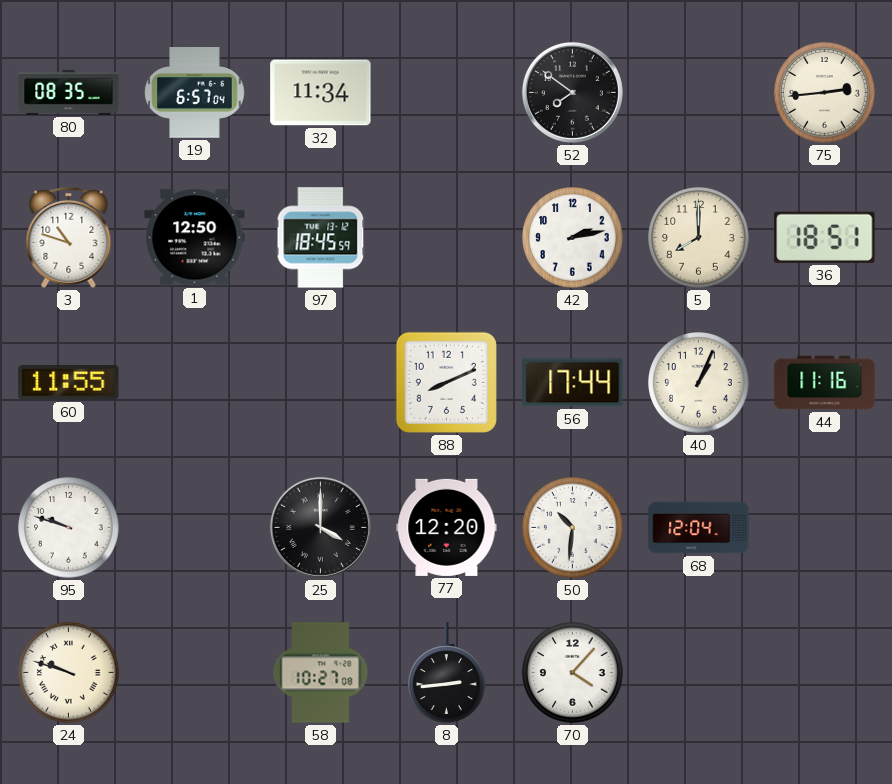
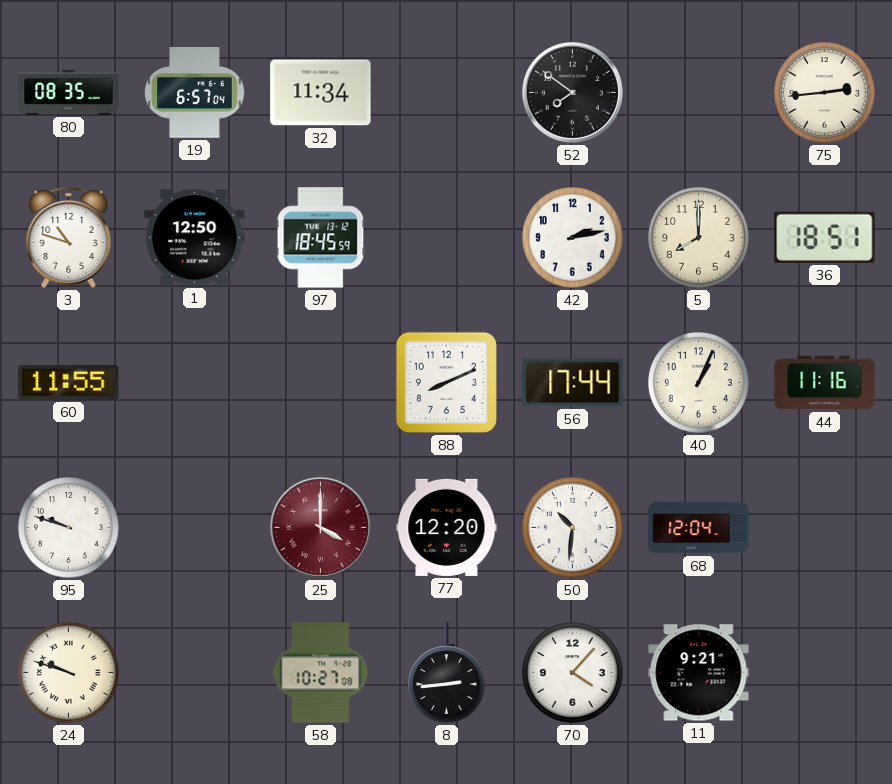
25 dial: black -> burgundy (320, 527)
11: none -> 9:21 (699, 673)
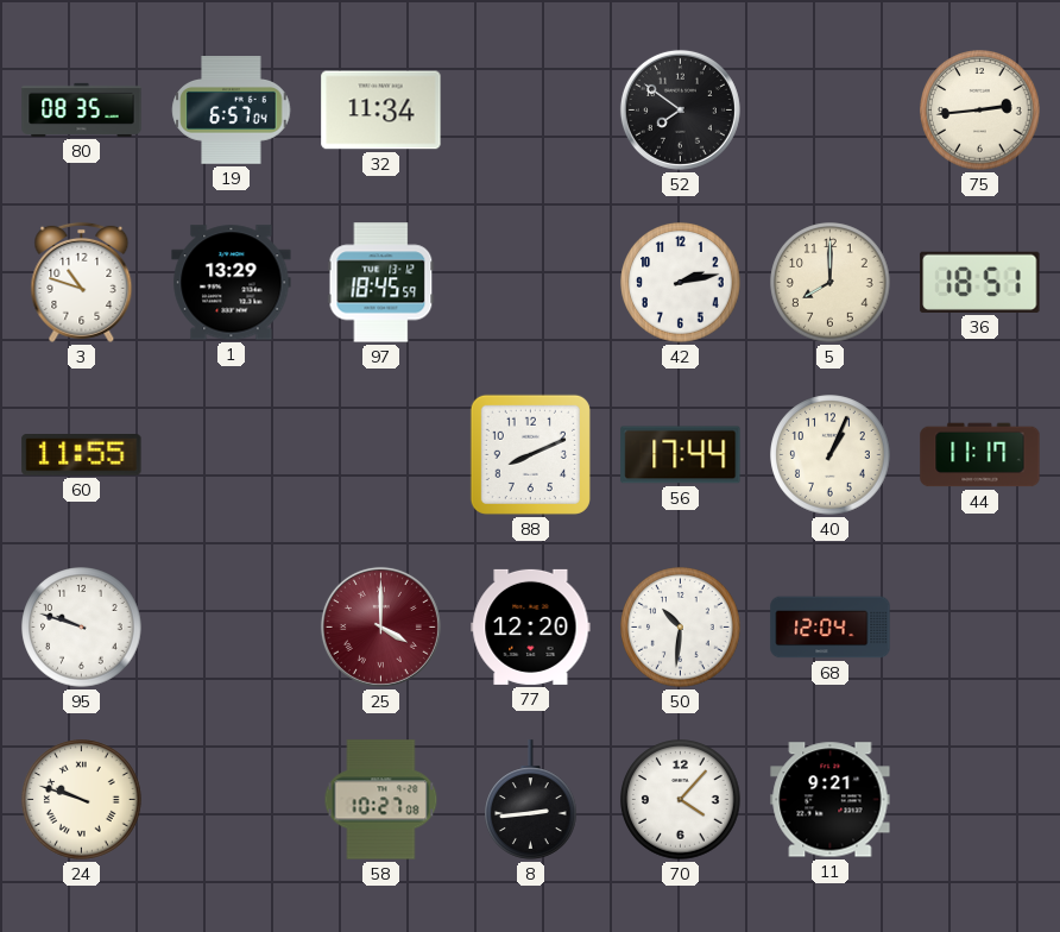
1: 12:50 -> 13:29 (232, 283)
44: 11:16 -> 11:17 (980, 455)
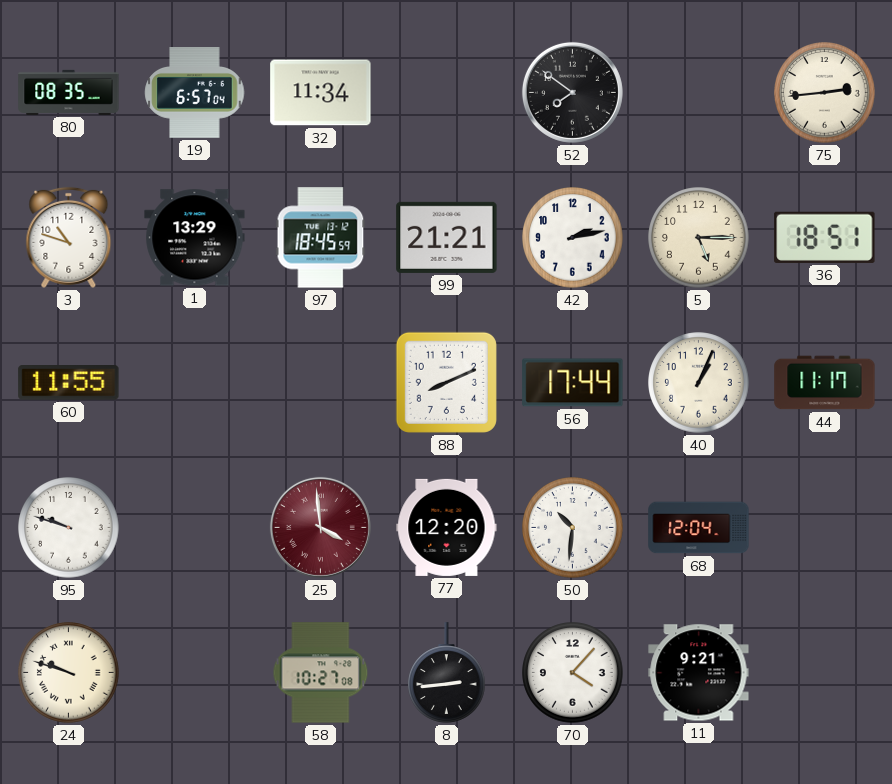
99: none -> 21:21 (447, 237)
5: 8:00 -> 5:15 (699, 238)
25: 4:00 -> 3:59 (320, 527)
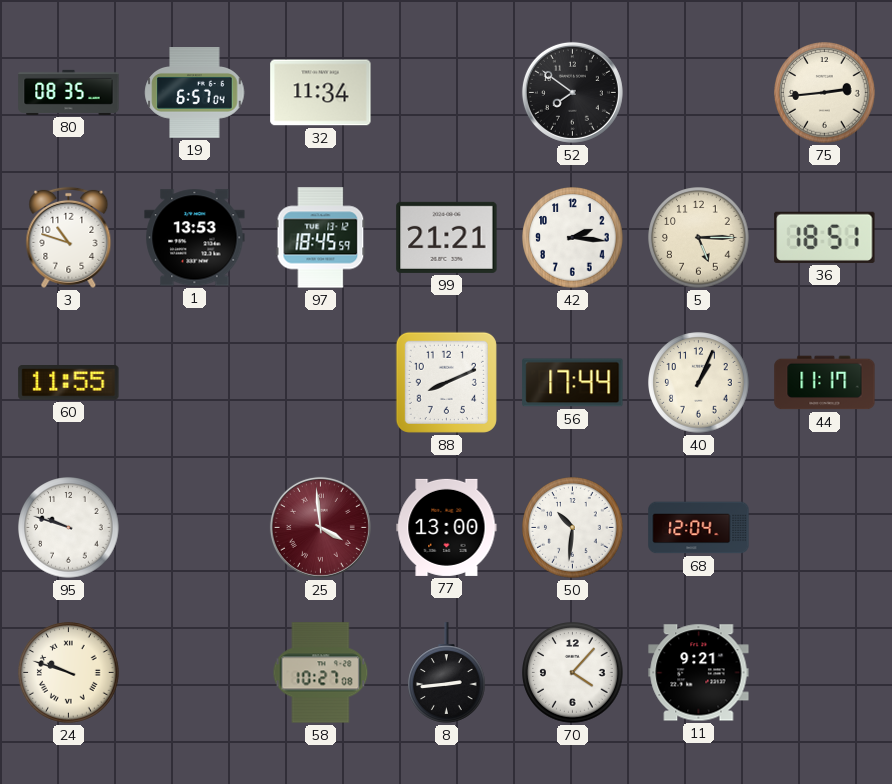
1: 13:29 -> 13:53 (195, 238)
42: 2:13 -> 2:16 (573, 238)
77: 12:20 -> 13:00 (447, 527)
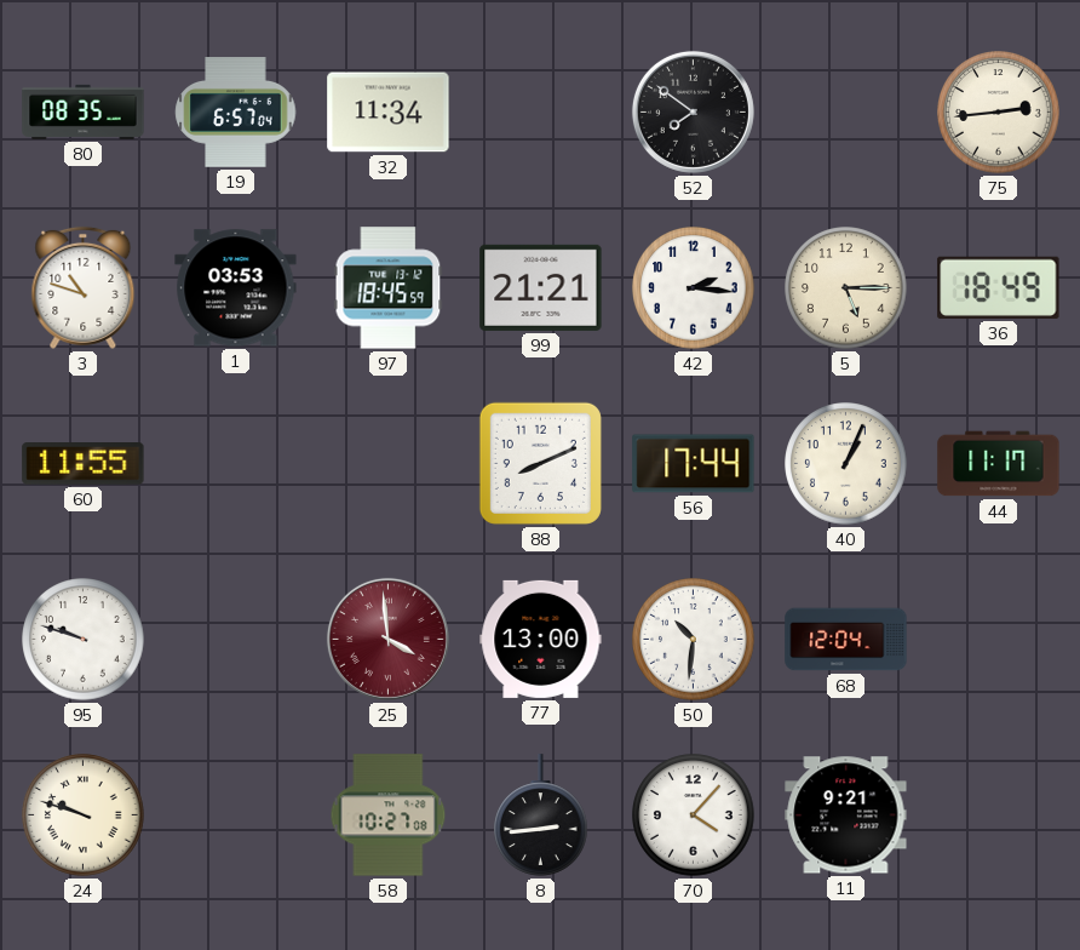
1: 13:53 -> 03:53 (236, 288)
36: 18:51 -> 18:49 (999, 287)
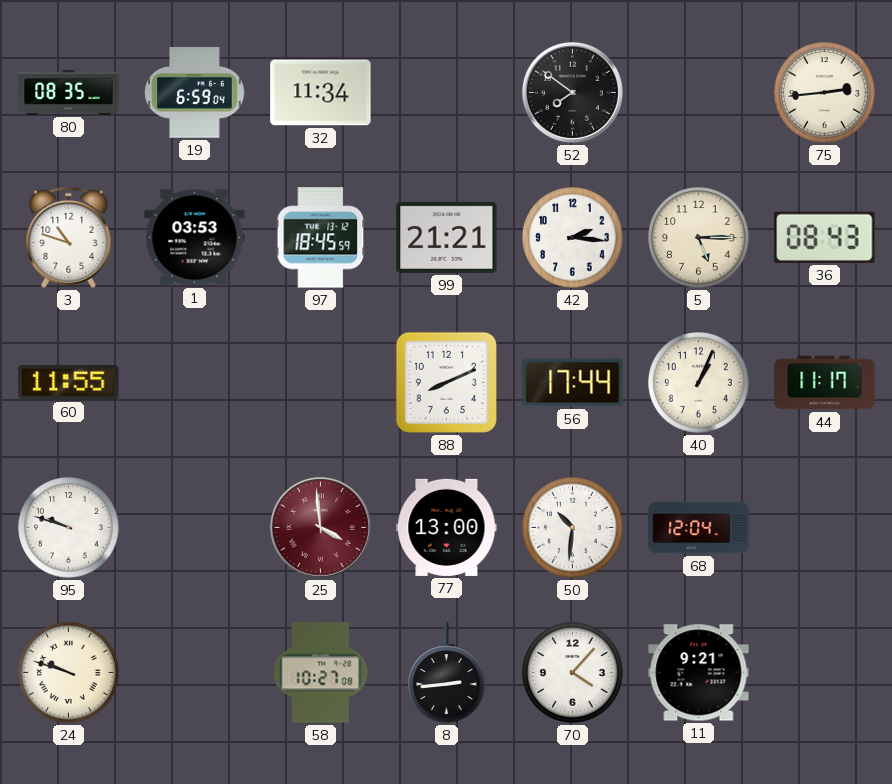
19: 6:57 -> 6:59 (195, 93)
36: 18:49 -> 08:43 (825, 237)
